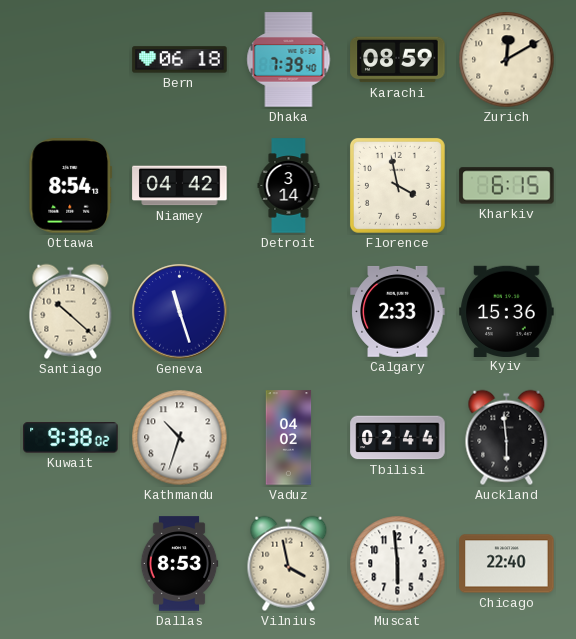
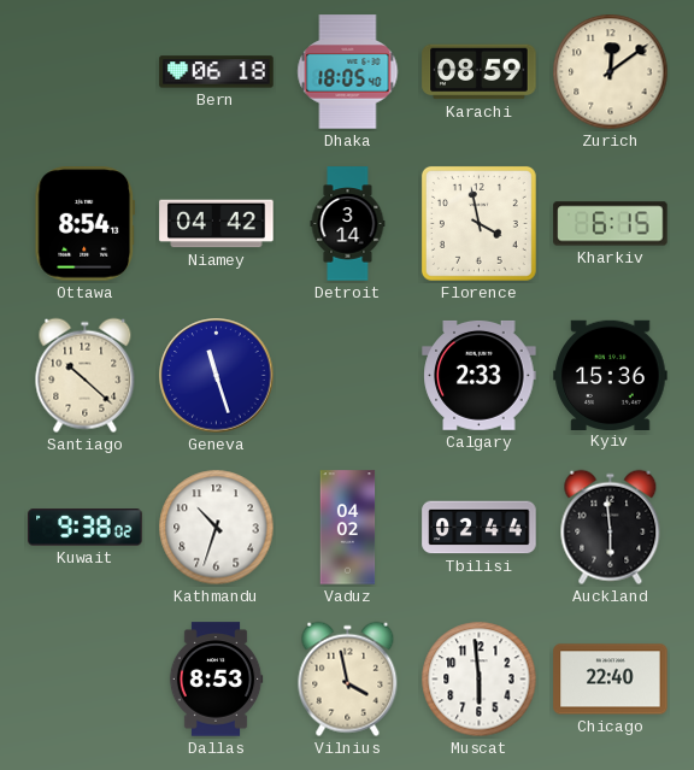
Dhaka: 7:39 -> 18:05 (348, 72)
Zurich: 12:10 -> 12:09 (611, 72)
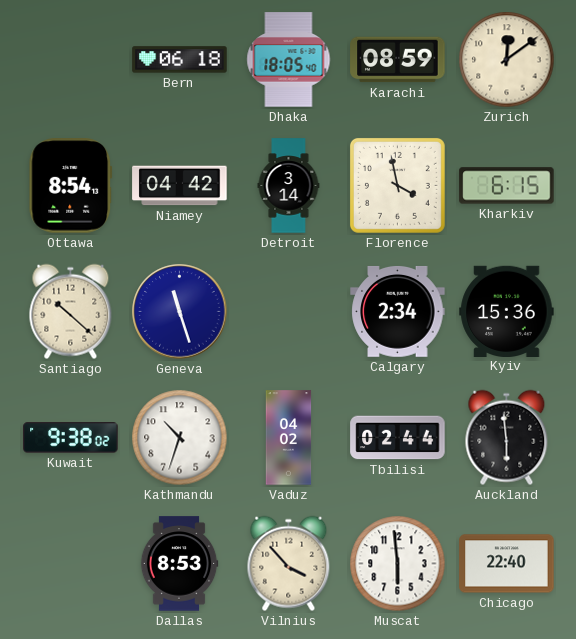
Calgary: 2:33 -> 2:34 (398, 311)
Vilnius: 3:58 -> 3:53 (289, 564)
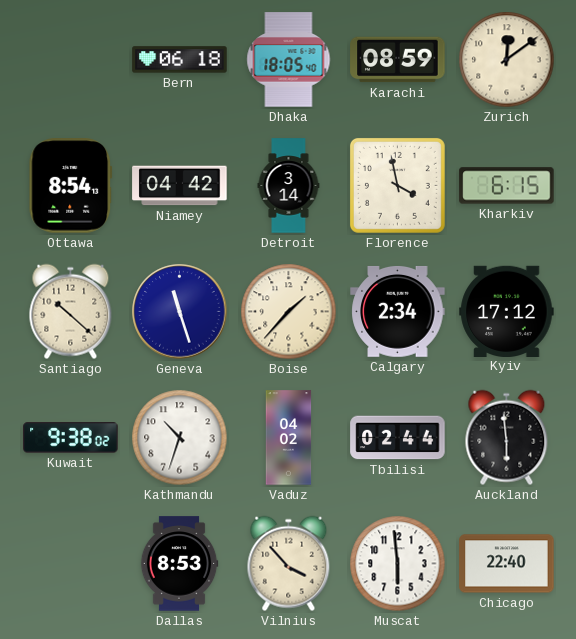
Boise: none -> 1:37 (289, 312)
Kyiv: 15:36 -> 17:12 (507, 311)
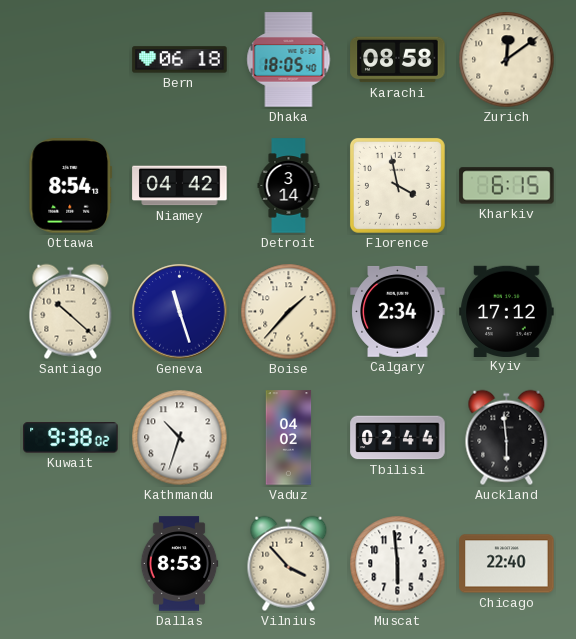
Karachi: 08:59 -> 08:58 (398, 60)
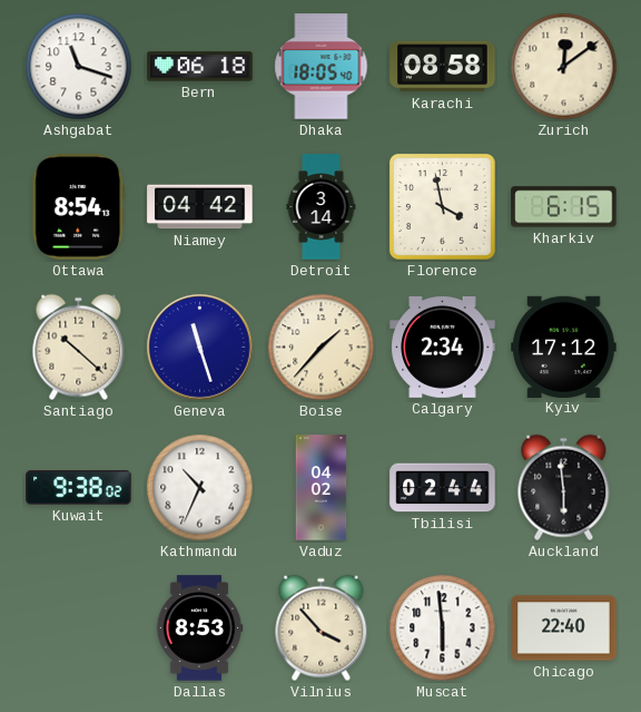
Ashgabat: none -> 11:18 (79, 67)
Kathmandu: 10:33 -> 10:34 (200, 488)
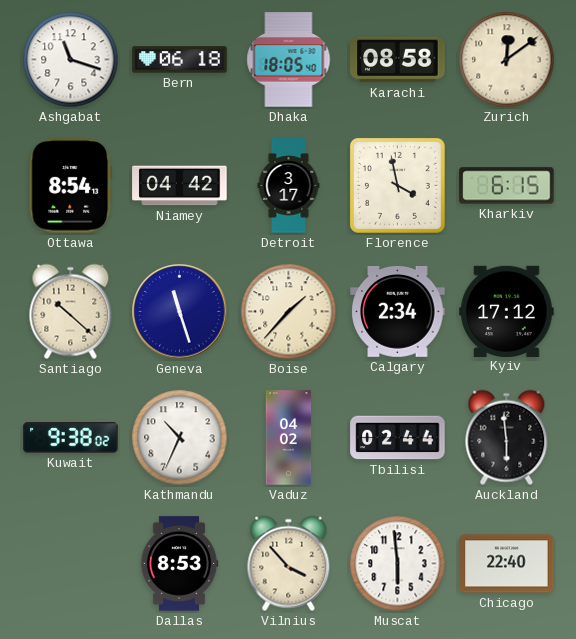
Detroit: 3:14 -> 3:17 (289, 186)
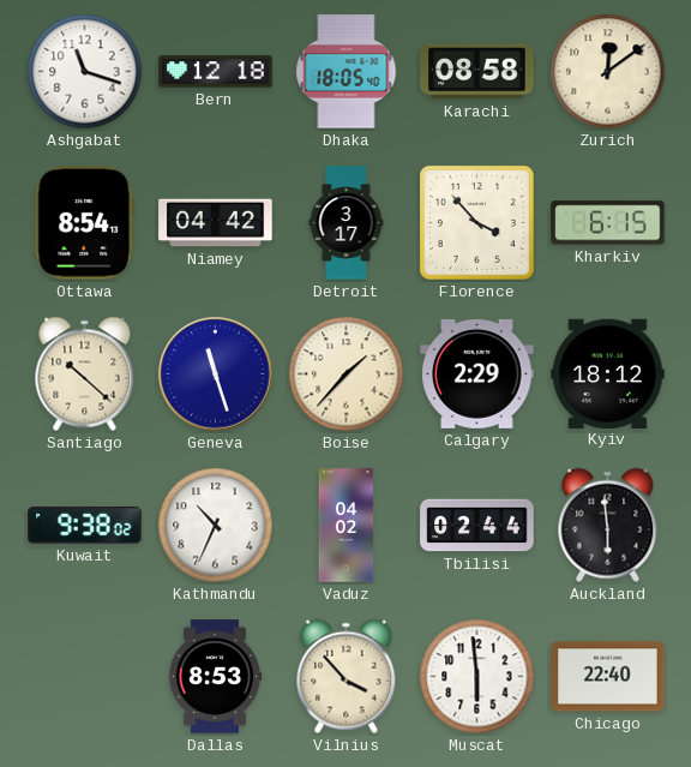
Bern: 06:18 -> 12:18 (216, 72)
Florence: 3:58 -> 3:53 (476, 222)
Calgary: 2:34 -> 2:29 (477, 373)
Kyiv: 17:12 -> 18:12 (608, 373)
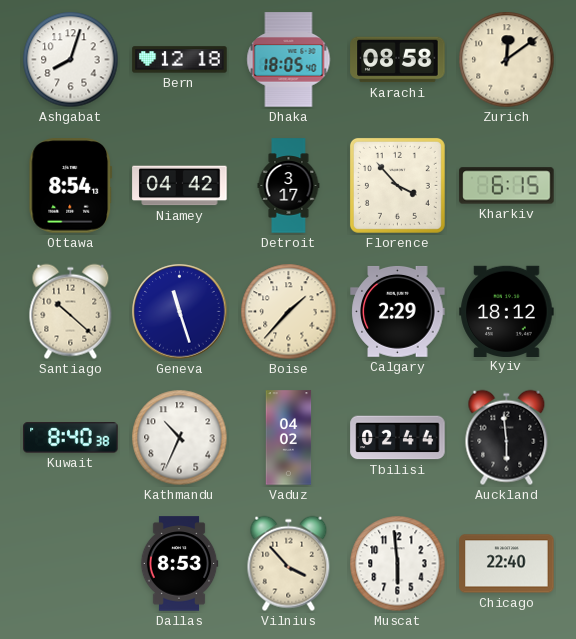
Ashgabat: 11:18 -> 8:03 (71, 60)
Kuwait: 9:38 -> 8:40 (71, 438)
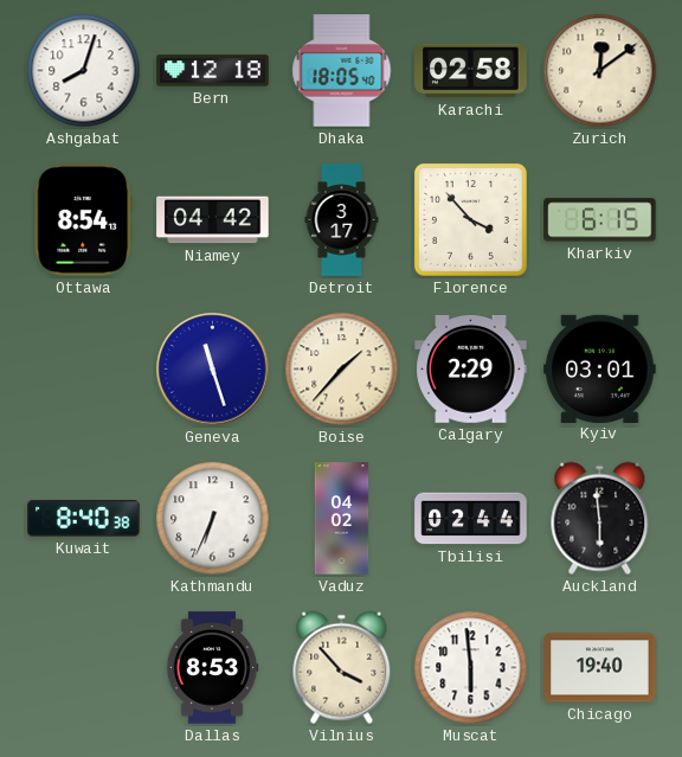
Karachi: 08:58 -> 02:58 (471, 71)
Santiago: 10:22 -> none (71, 312)
Kyiv: 18:12 -> 03:01 (600, 368)
Kathmandu: 10:34 -> 6:34 (213, 519)
Chicago: 22:40 -> 19:40 (600, 668)
